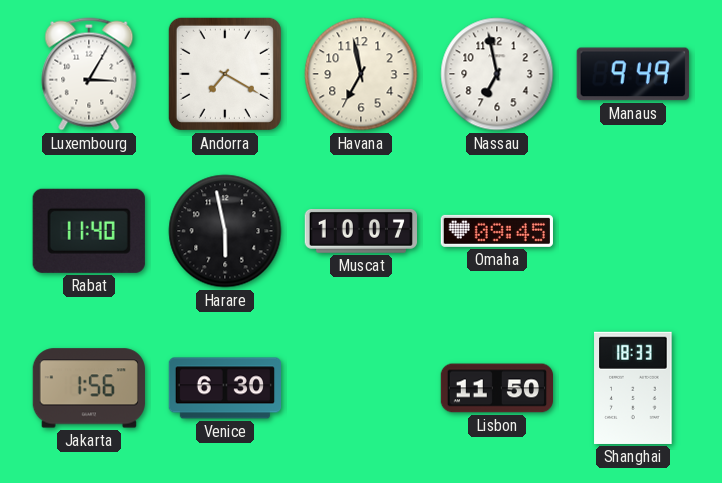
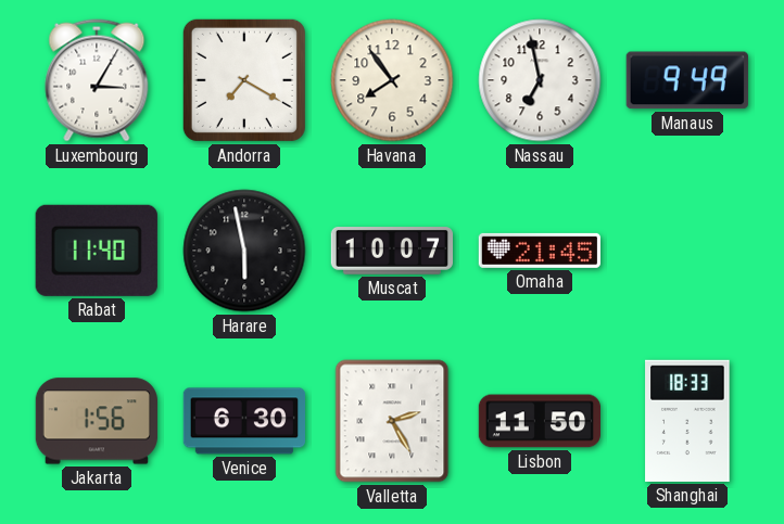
Havana: 6:58 -> 7:54 (392, 80)
Omaha: 09:45 -> 21:45 (540, 251)
Valletta: none -> 2:25 (392, 421)
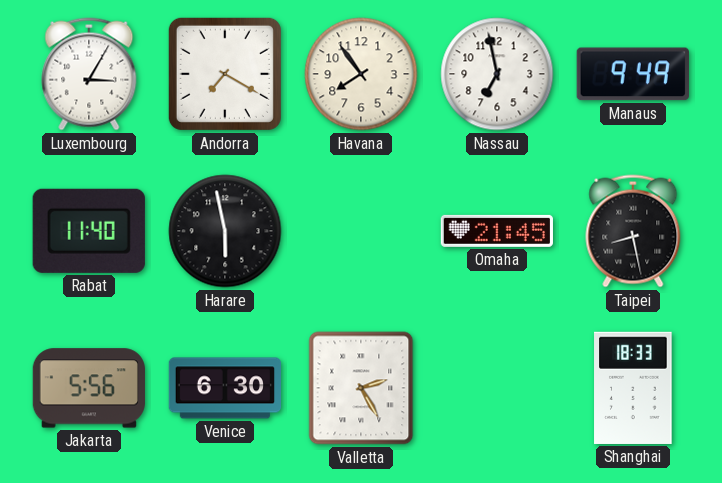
Muscat: 10:07 -> none (391, 252)
Taipei: none -> 8:28 (633, 231)
Jakarta: 1:56 -> 5:56 (89, 388)
Lisbon: 11:50 -> none (539, 421)
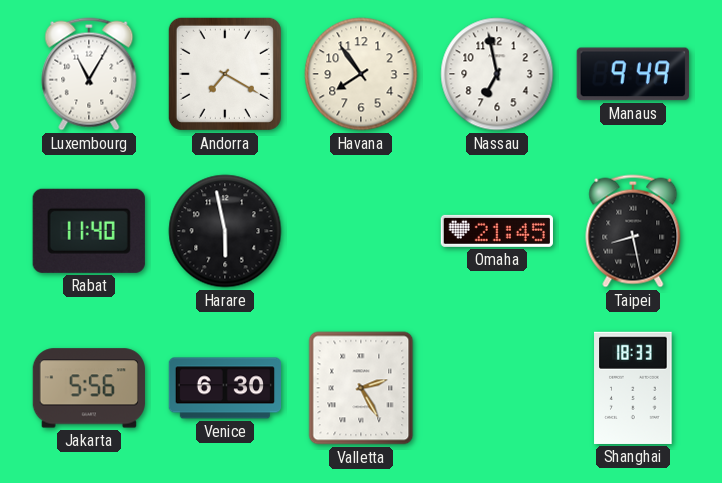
Luxembourg: 3:05 -> 11:05 (89, 74)
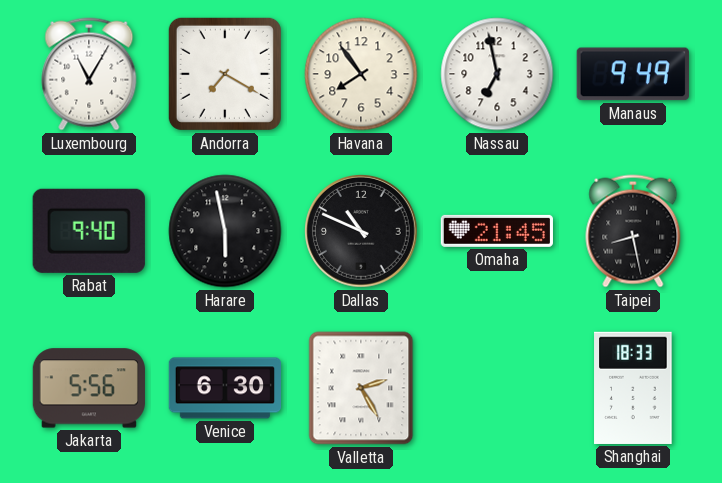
Rabat: 11:40 -> 9:40 (89, 231)
Dallas: none -> 10:49 (362, 232)
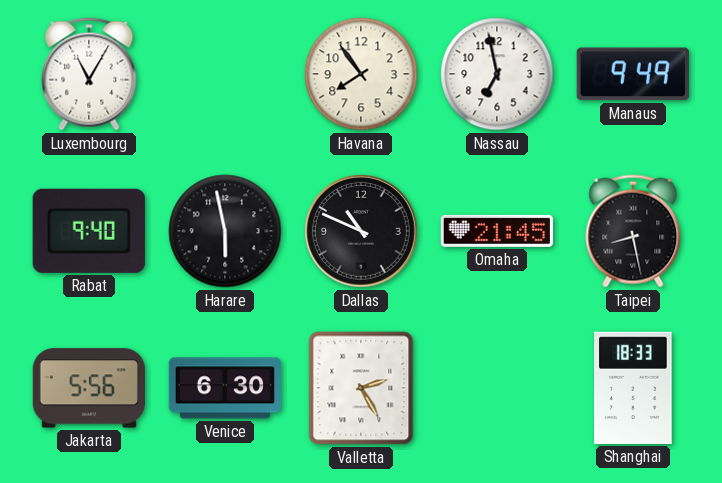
Andorra: 7:20 -> none (225, 74)
